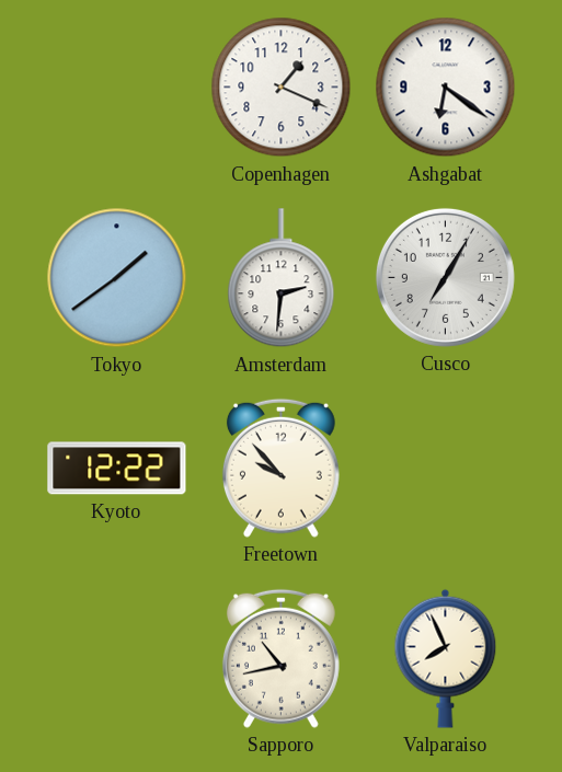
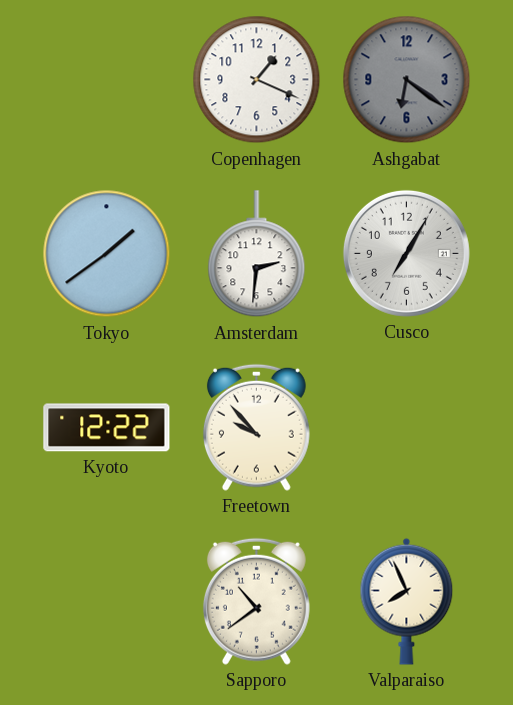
Ashgabat dial: white -> grey (407, 80)
Sapporo: 10:43 -> 10:39 (256, 601)
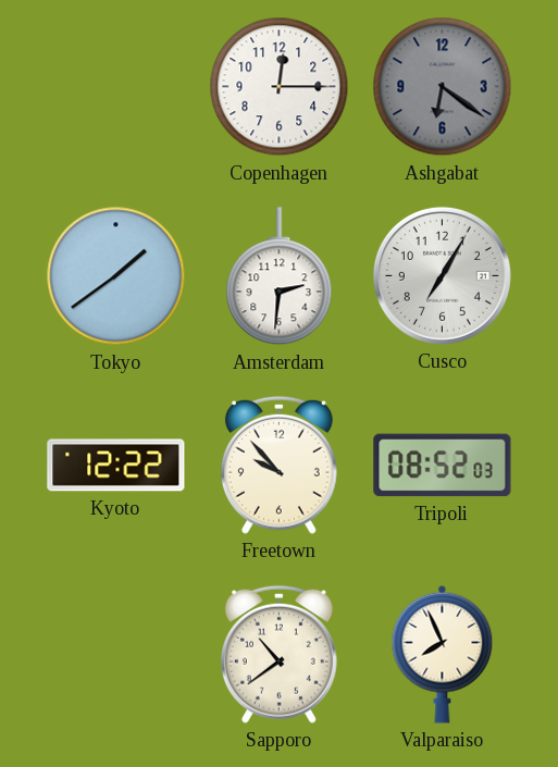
Copenhagen: 1:19 -> 12:15 (280, 87)
Tripoli: none -> 08:52 (443, 466)
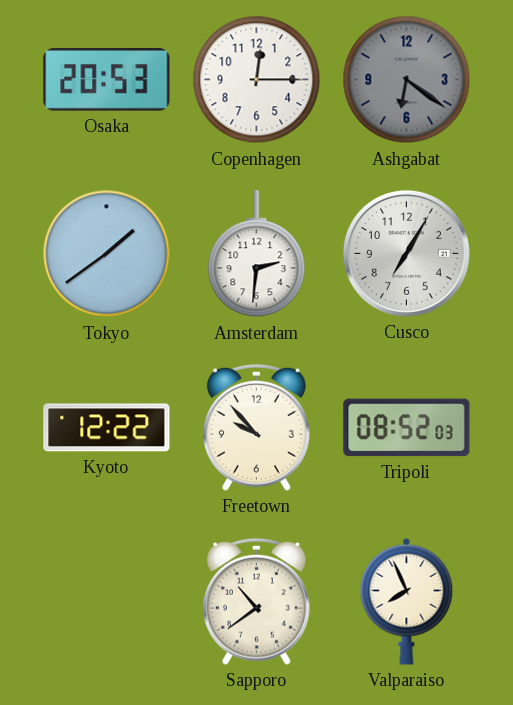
Osaka: none -> 20:53 (107, 80)
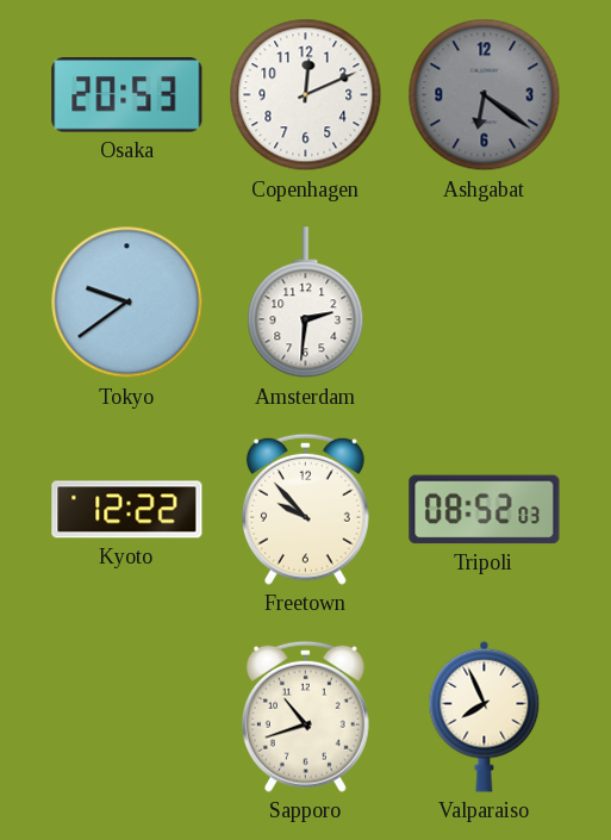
Copenhagen: 12:15 -> 12:11 (306, 95)
Tokyo: 1:39 -> 9:39 (127, 303)
Cusco: 7:05 -> none (406, 253)
Sapporo: 10:39 -> 10:42 (305, 716)
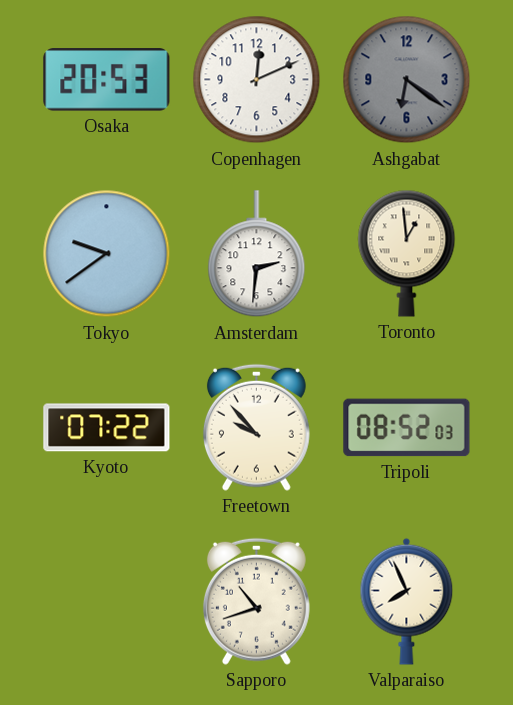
Toronto: none -> 12:59 (407, 253)
Kyoto: 12:22 -> 07:22 (107, 428)
